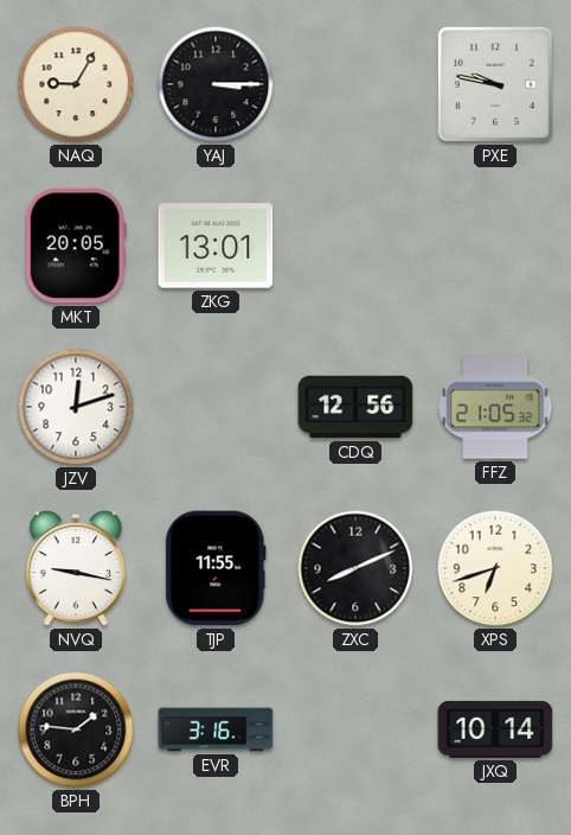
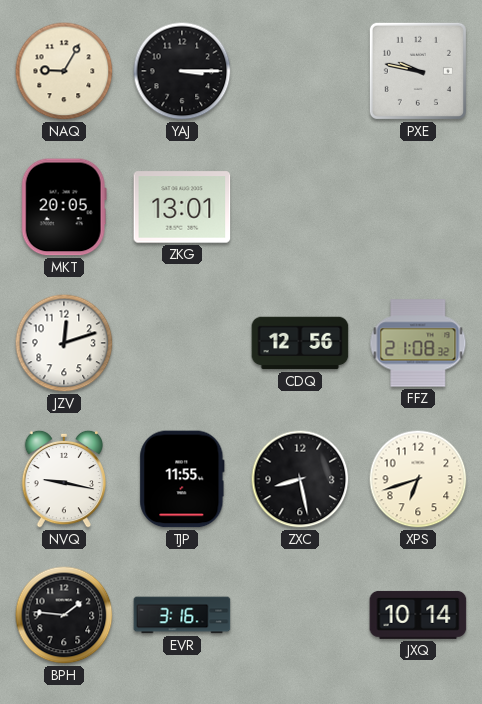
FFZ: 21:05 -> 21:08 (418, 343)
ZXC: 8:11 -> 8:28 (300, 479)
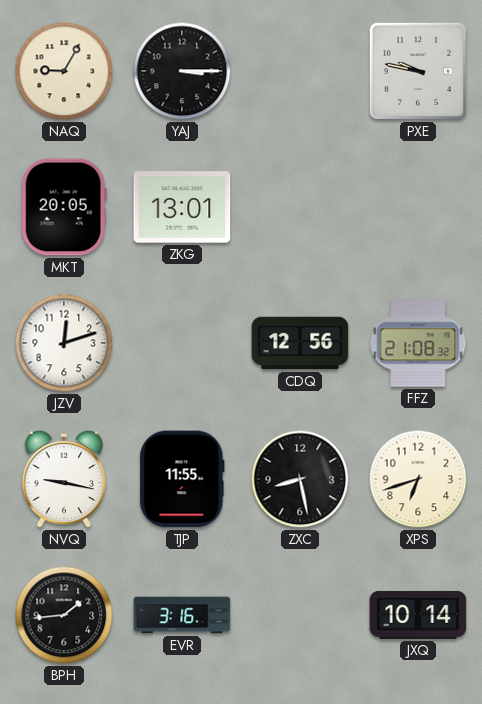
BPH: 1:46 -> 1:44 (64, 615)
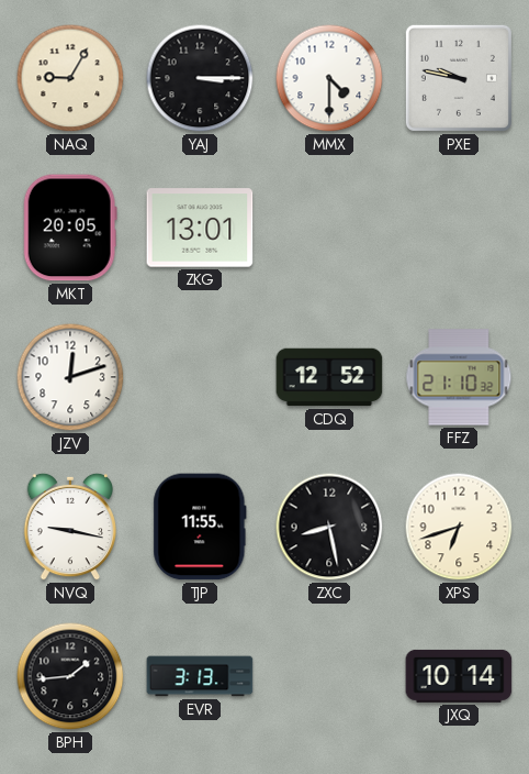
MMX: none -> 4:30 (329, 78)
CDQ: 12:56 -> 12:52 (329, 377)
FFZ: 21:08 -> 21:10 (459, 377)
EVR: 3:16 -> 3:13 (200, 676)
